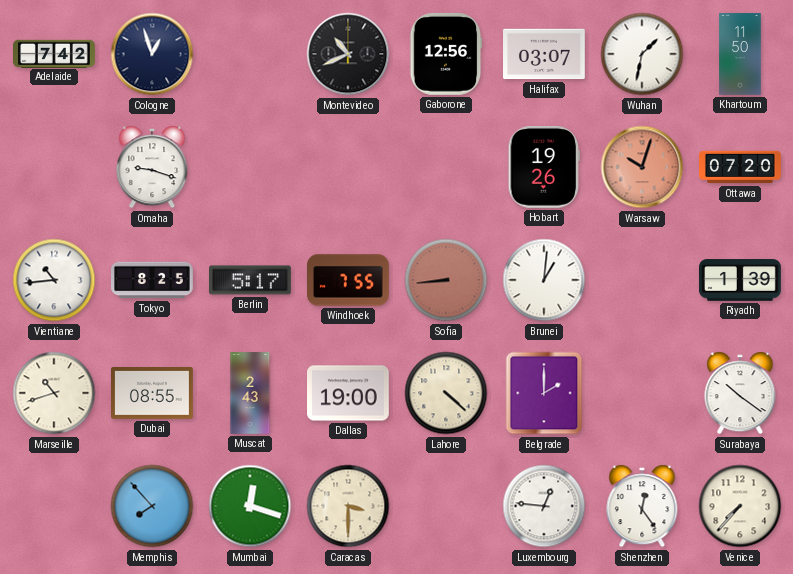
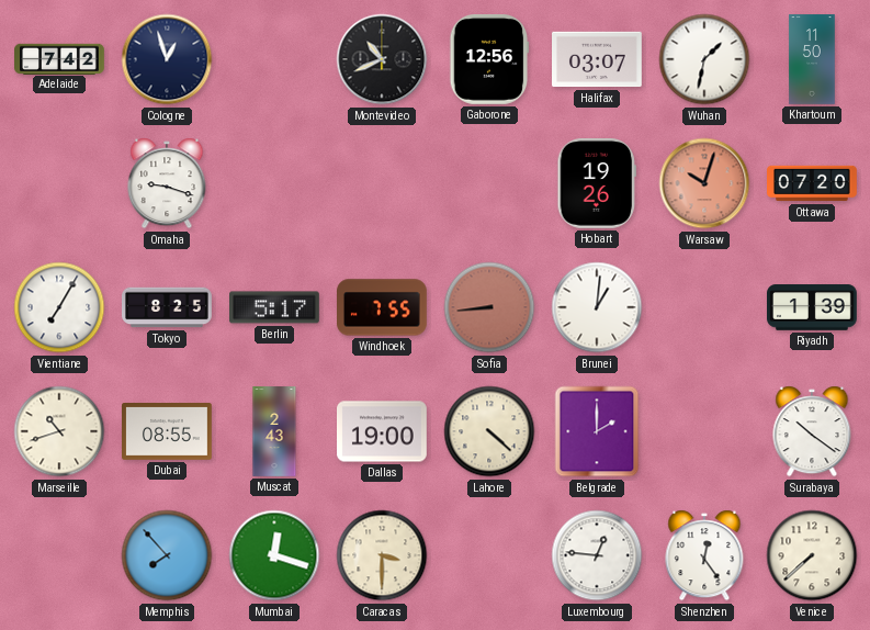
Vientiane: 10:44 -> 7:05 (59, 307)
Venice: 7:37 -> 7:38 (812, 555)
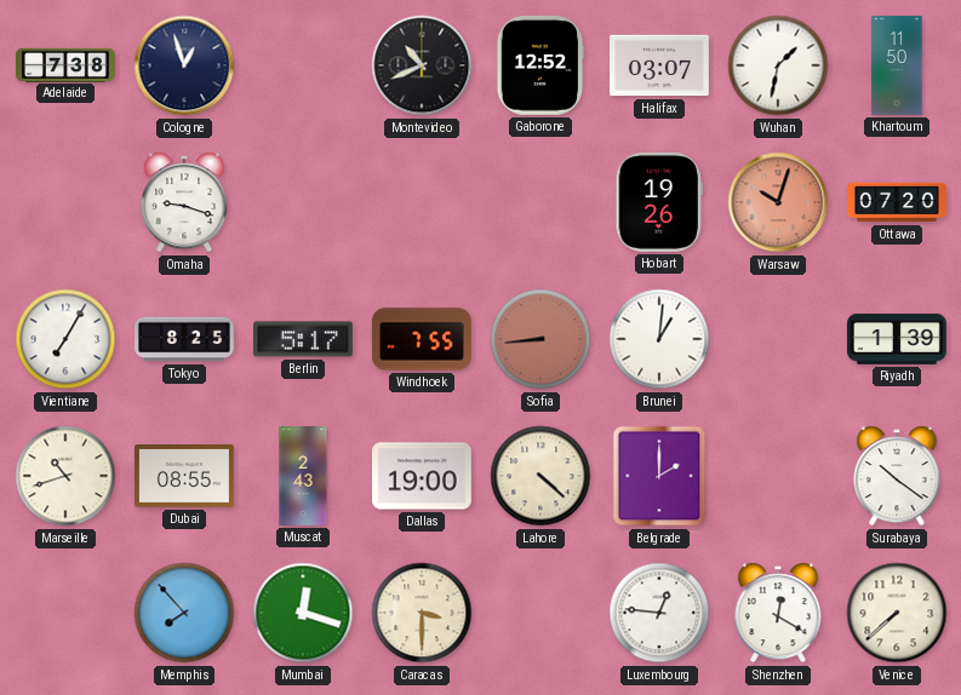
Adelaide: 7:42 -> 7:38 (67, 64)
Gaborone: 12:56 -> 12:52 (540, 67)
Shenzhen: 12:24 -> 12:20 (778, 613)
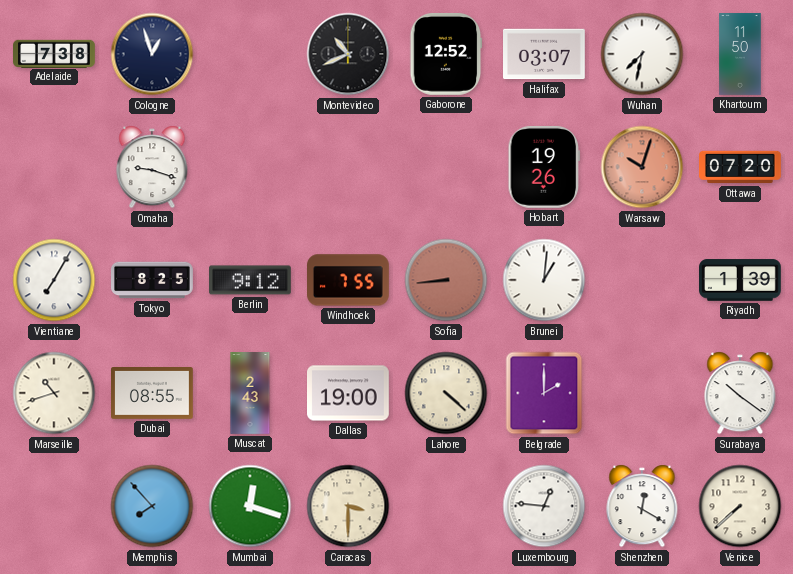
Wuhan: 1:32 -> 7:32 (642, 54)
Berlin: 5:17 -> 9:12 (251, 280)
